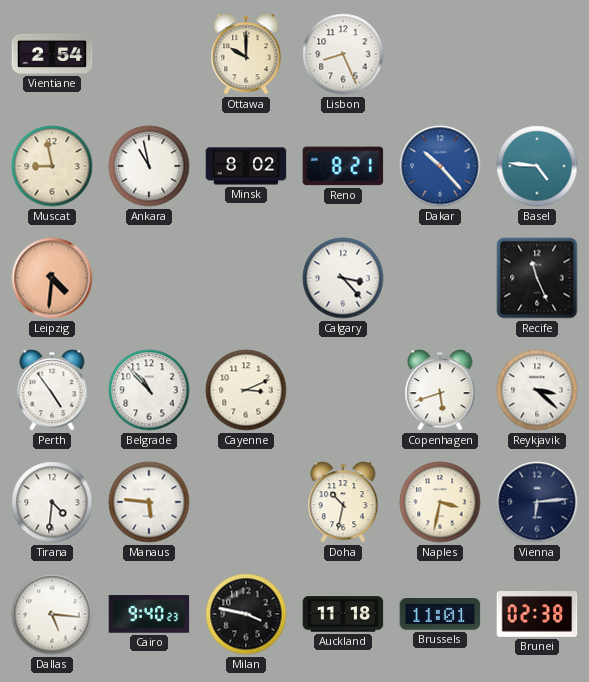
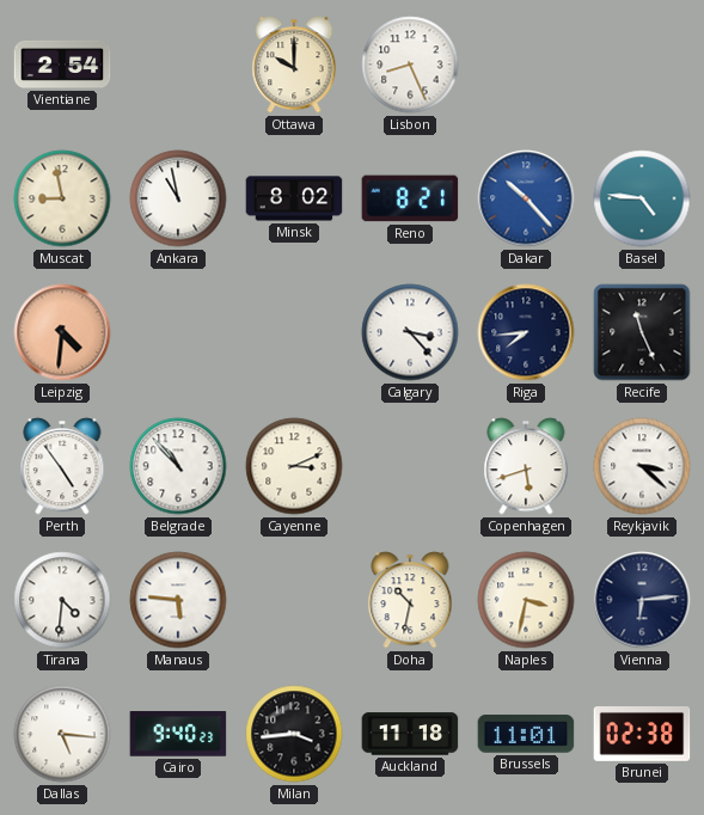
Riga: none -> 7:44 (526, 332)
Milan: 3:47 -> 3:44 (294, 734)
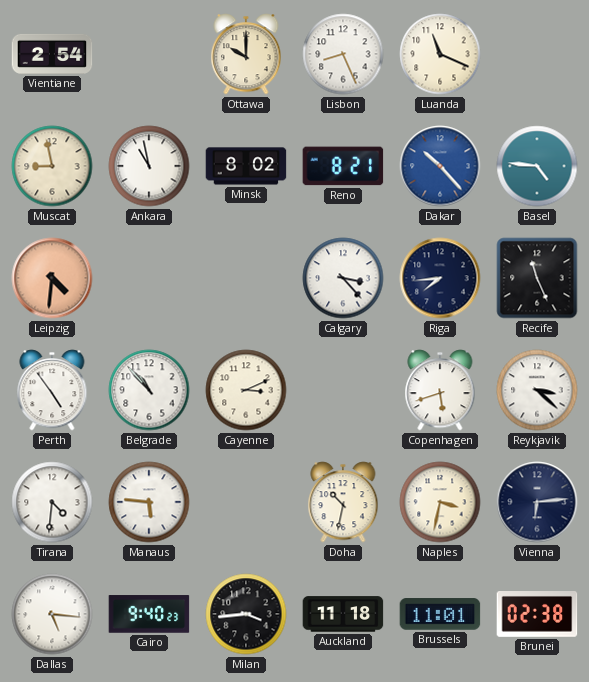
Luanda: none -> 11:19 (440, 54)
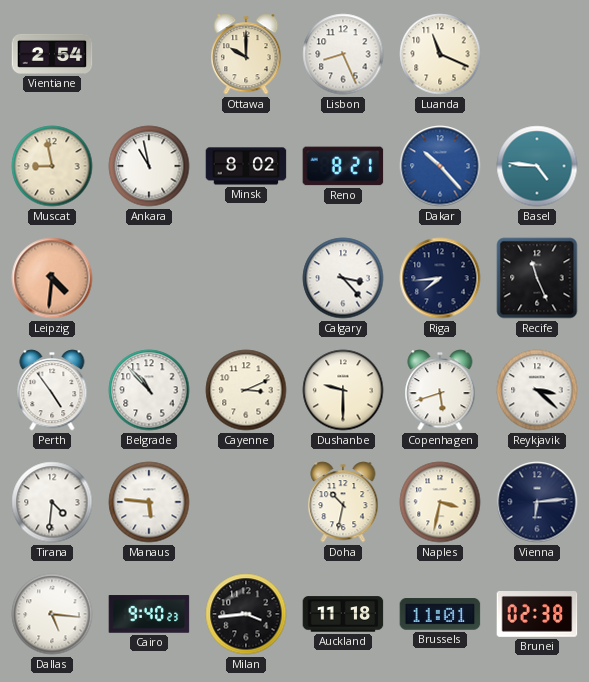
Dushanbe: none -> 9:30 (343, 390)
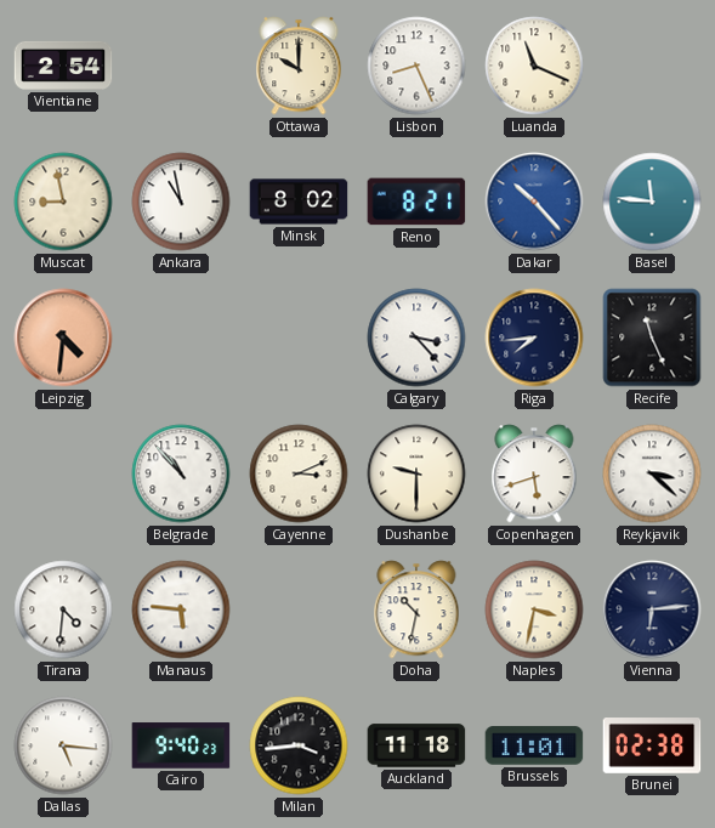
Basel: 4:46 -> 11:46 (652, 202)
Perth: 4:54 -> none (52, 390)
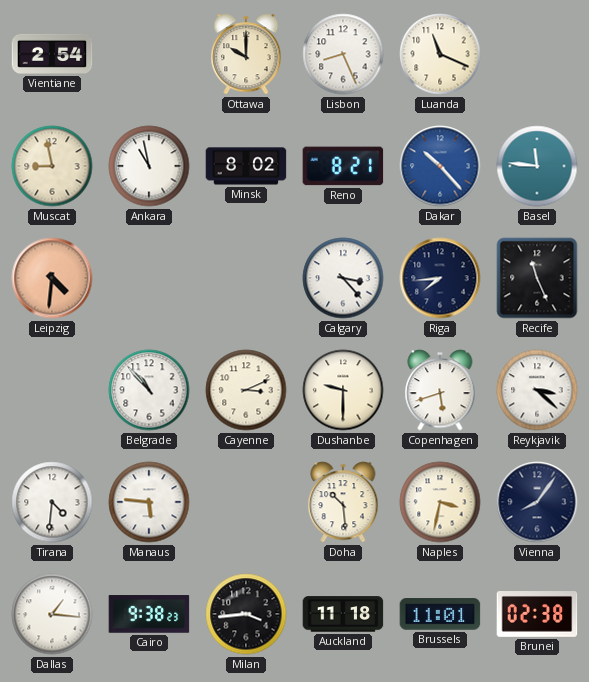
Doha: 10:32 -> 10:29 (343, 502)
Vienna: 6:14 -> 8:06 (537, 502)
Dallas: 5:16 -> 1:16 (52, 614)
Cairo: 9:40 -> 9:38 (149, 614)
